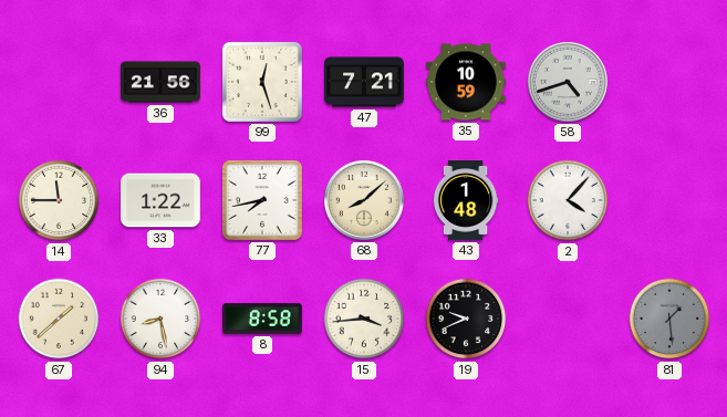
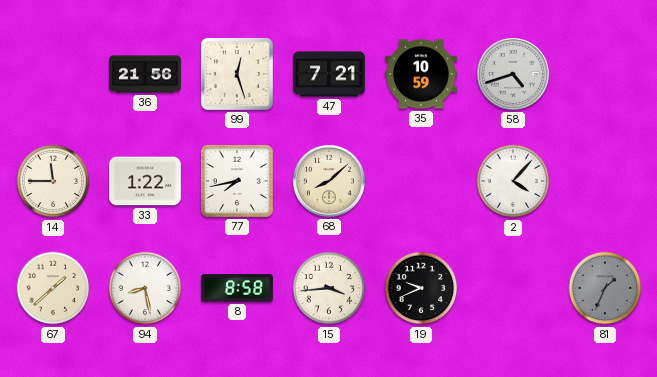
43: 1:48 -> none (466, 201)
81: 1:29 -> 1:34 (605, 288)
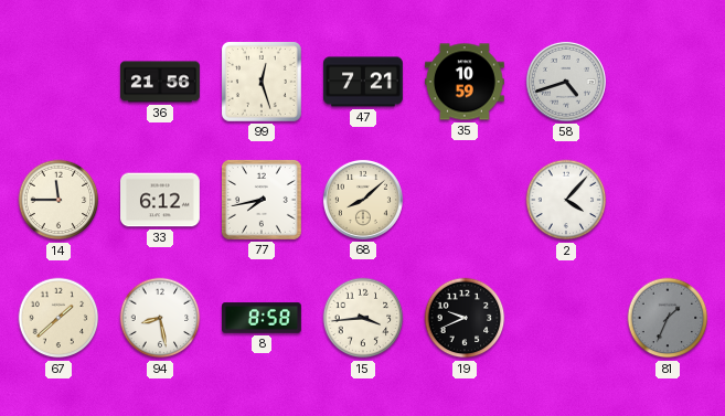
33: 1:22 -> 6:12 (161, 200)
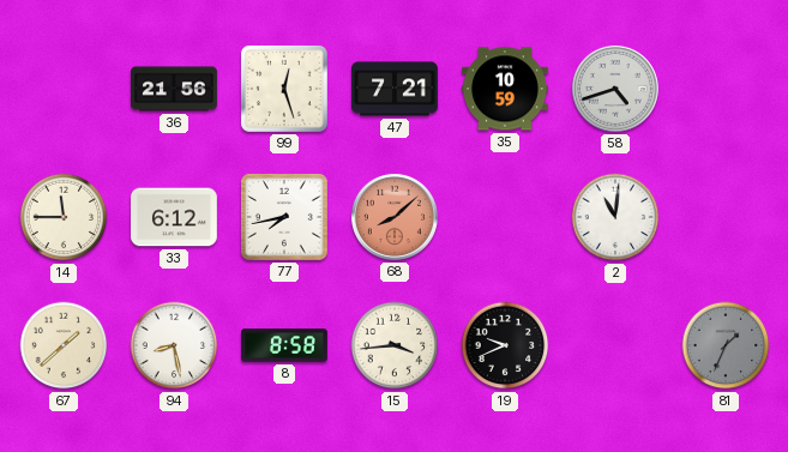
68 dial: cream -> salmon (395, 217)
2: 4:07 -> 11:01 (615, 217)
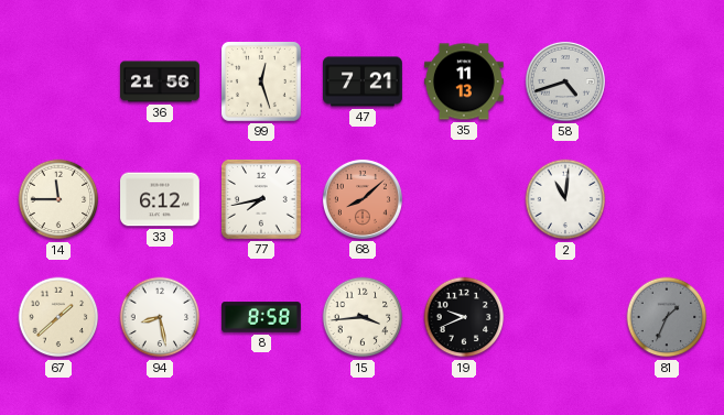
35: 10:59 -> 11:13 (464, 81)
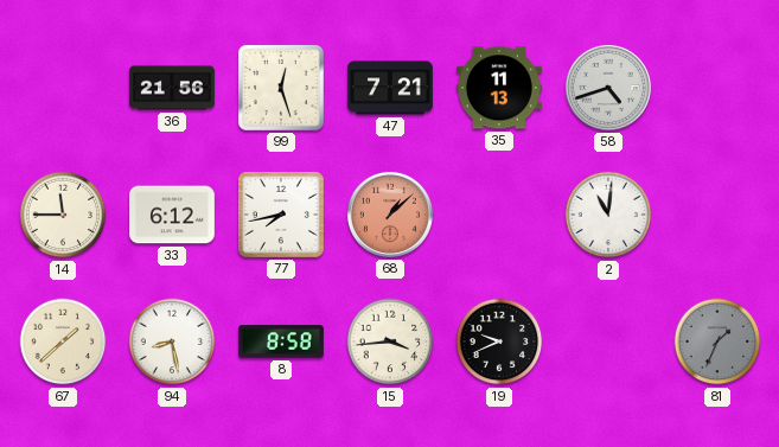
68: 8:08 -> 1:08 (390, 215)
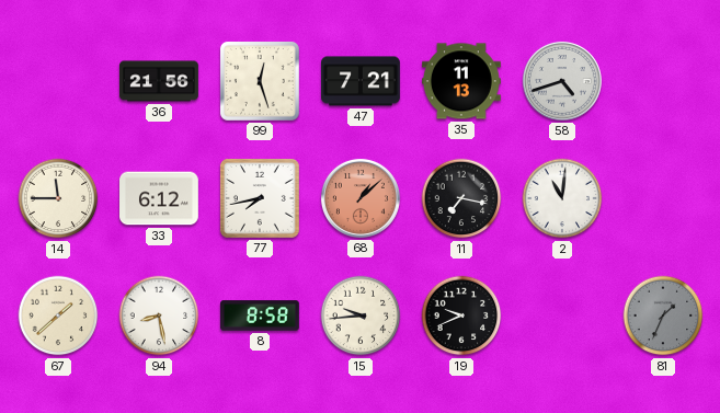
11: none -> 7:17 (461, 198)
15: 3:44 -> 9:44 (361, 316)
